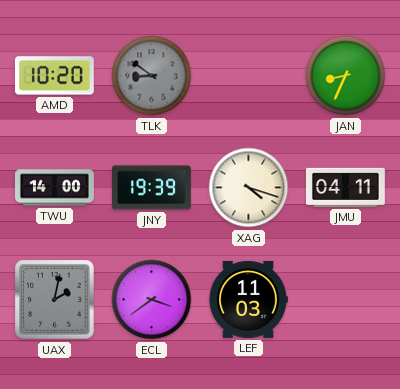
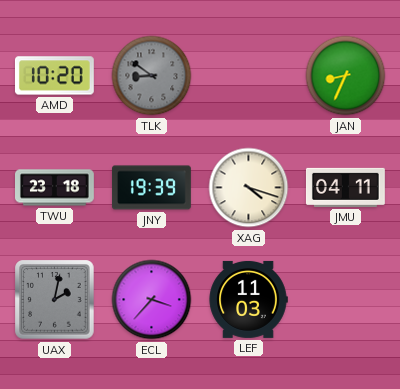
TWU: 14:00 -> 23:18 (55, 188)
ECL: 3:39 -> 3:37 (152, 300)
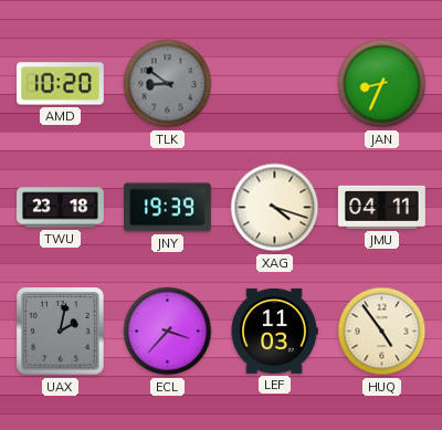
HUQ: none -> 4:54 (382, 332)
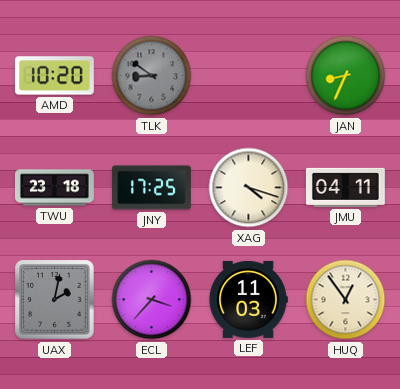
JNY: 19:39 -> 17:25 (152, 188)
HUQ: 4:54 -> 12:54 (346, 300)
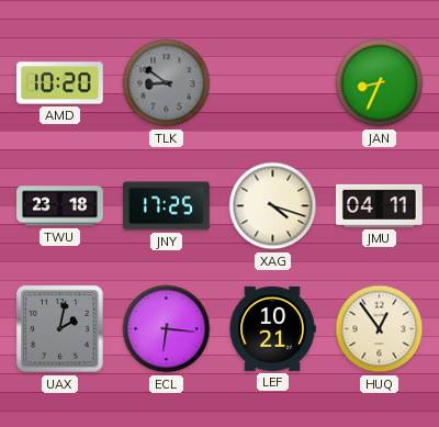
ECL: 3:37 -> 6:16 (167, 329)
LEF: 11:03 -> 10:21 (272, 328)
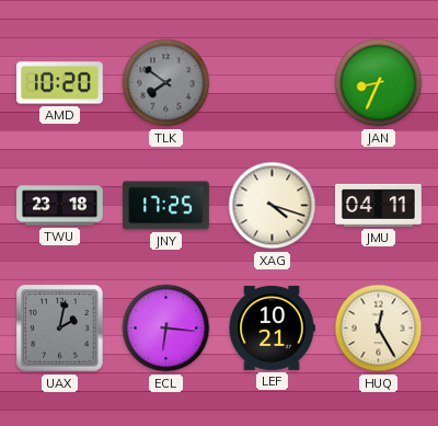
TLK: 8:51 -> 7:51 (166, 83)
HUQ: 12:54 -> 12:25 (379, 329)
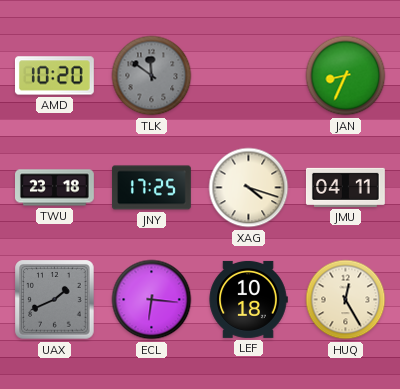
TLK: 7:51 -> 11:51 (152, 76)
UAX: 2:02 -> 1:41 (55, 300)
LEF: 10:21 -> 10:18 (248, 299)
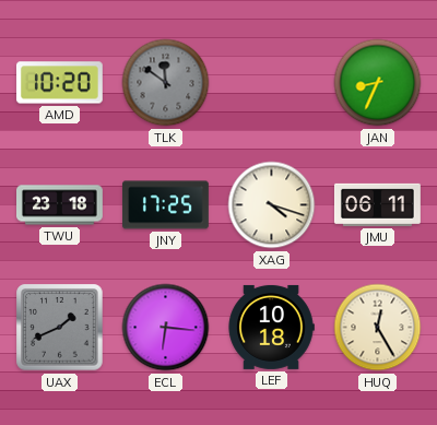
JMU: 04:11 -> 06:11 (377, 204)
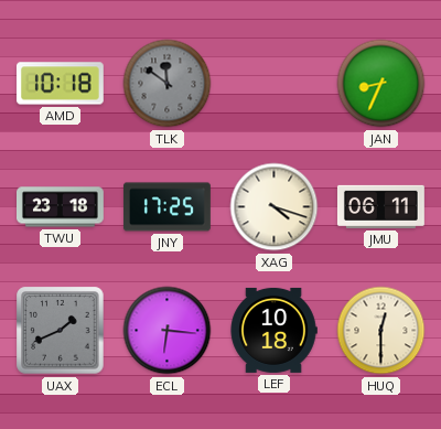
AMD: 10:20 -> 10:18 (60, 84)
HUQ: 12:25 -> 12:30 (381, 331)
